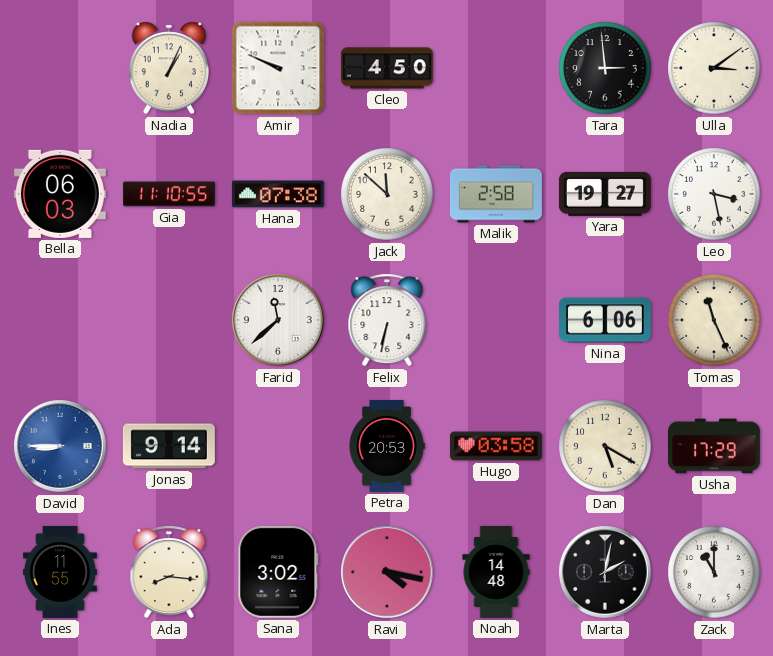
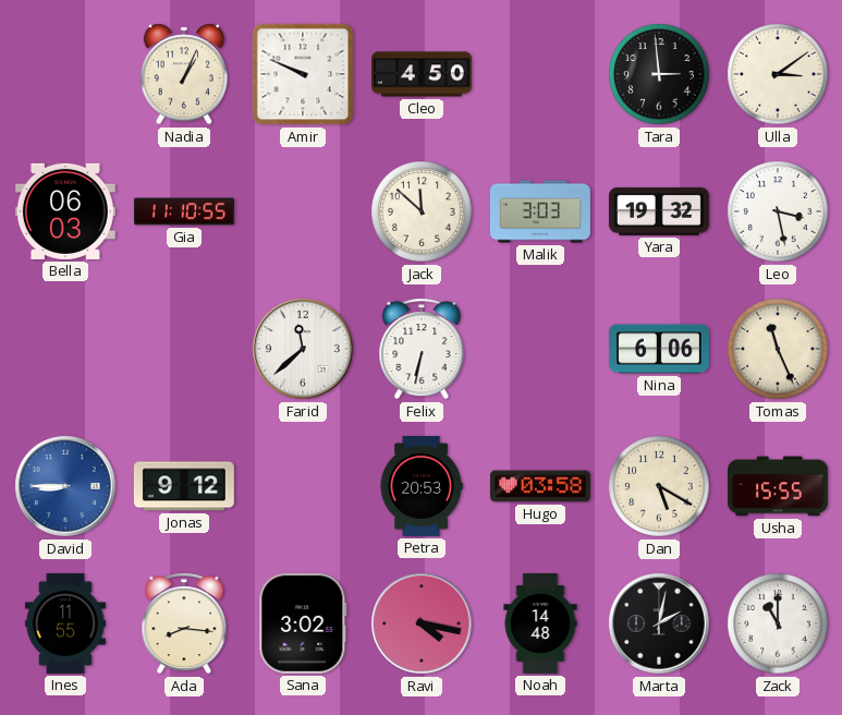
Hana: 07:38 -> none (278, 194)
Malik: 2:58 -> 3:03 (540, 211)
Yara: 19:27 -> 19:32 (659, 211)
Jonas: 9:14 -> 9:12 (184, 486)
Usha: 17:29 -> 15:55 (778, 486)
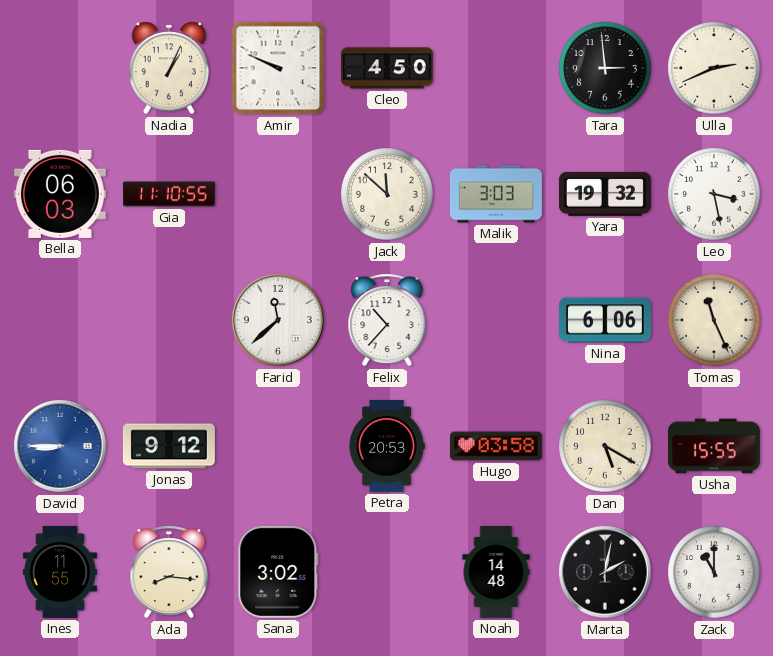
Ulla: 3:09 -> 2:41 (714, 68)
Felix: 6:32 -> 10:37 (387, 320)
Ravi: 4:17 -> none (422, 623)
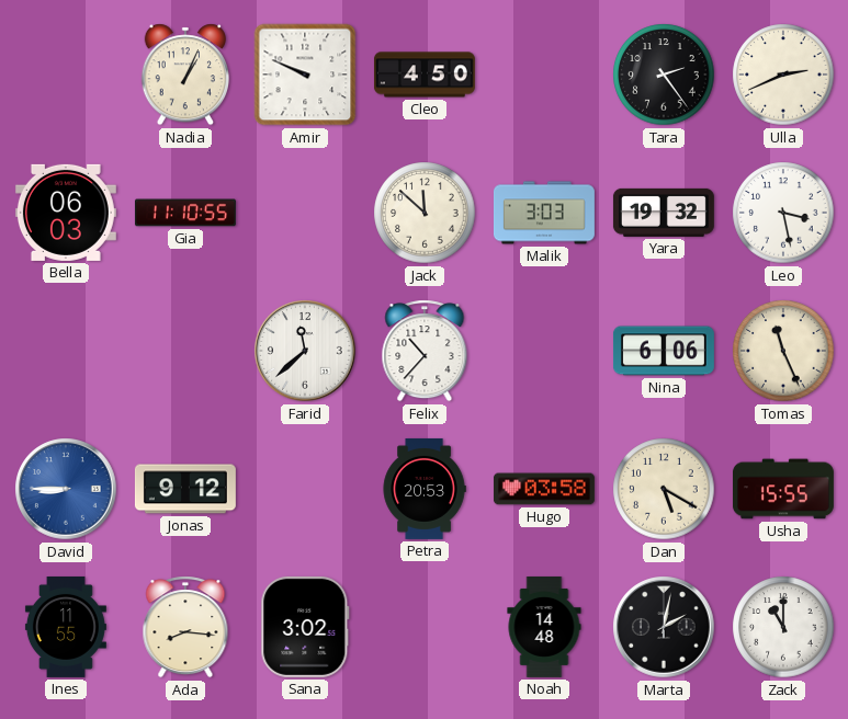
Tara: 2:59 -> 2:24 (664, 75)
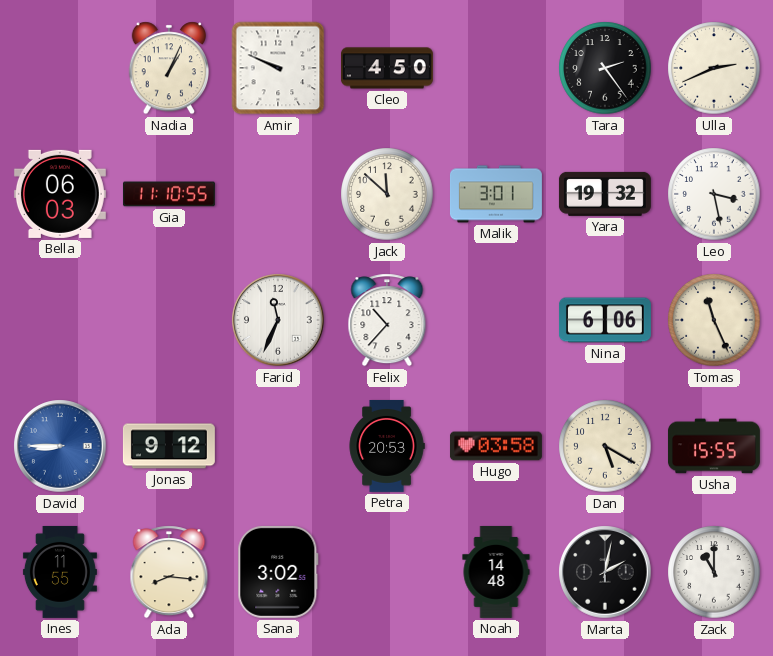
Malik: 3:03 -> 3:01 (496, 194)
Farid: 11:38 -> 11:34 (278, 320)
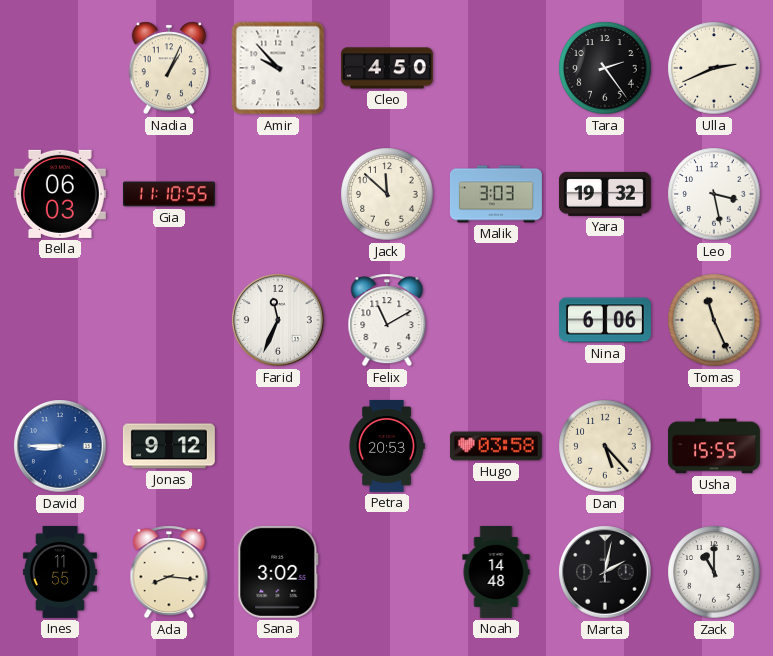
Amir: 9:49 -> 9:53 (278, 68)
Malik: 3:01 -> 3:03 (496, 194)
Felix: 10:37 -> 11:10 (387, 320)
Dan: 5:20 -> 5:23 (605, 446)
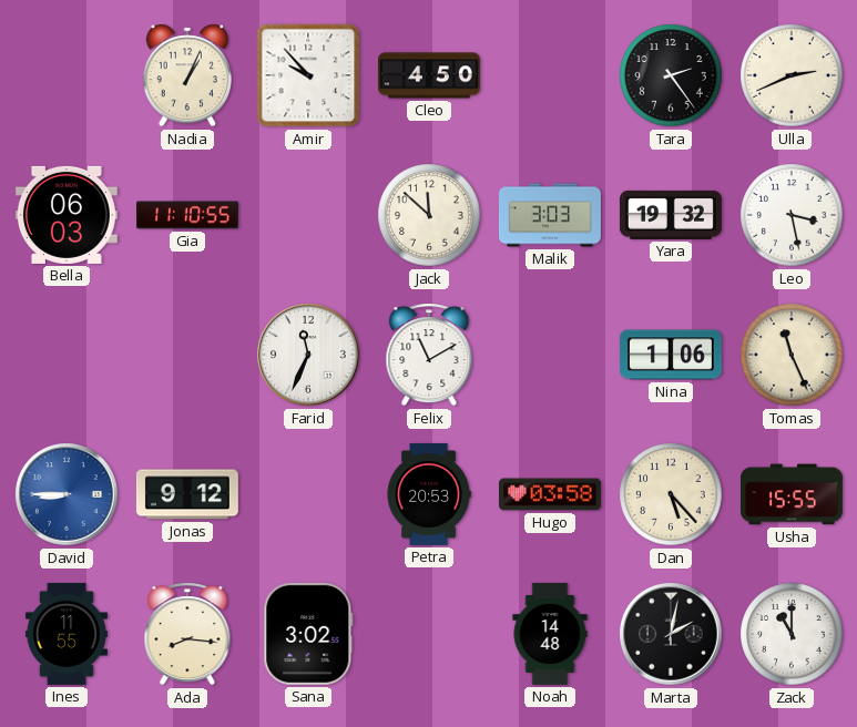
Nina: 6:06 -> 1:06 (671, 355)
